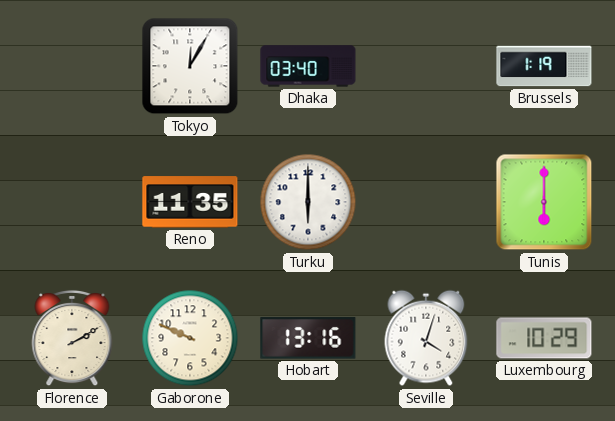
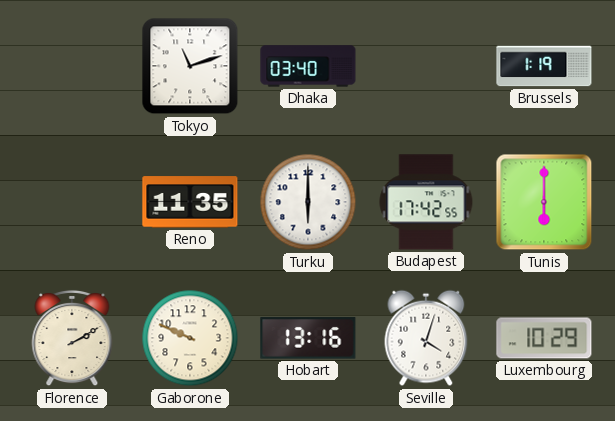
Tokyo: 12:05 -> 11:12 (190, 66)
Budapest: none -> 17:42 (426, 202)
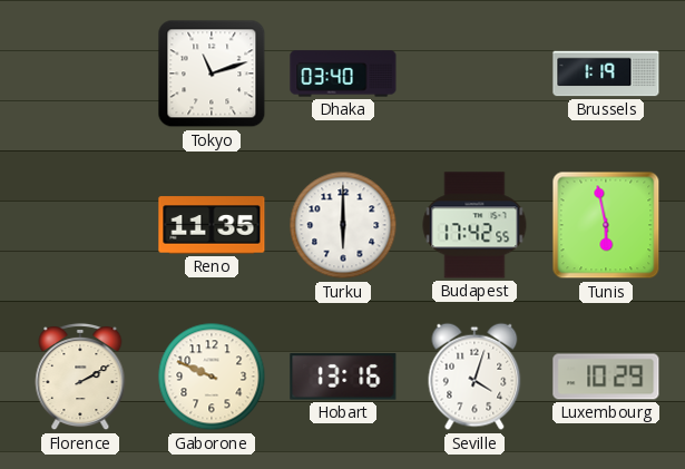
Tunis: 6:00 -> 5:58 (606, 225)
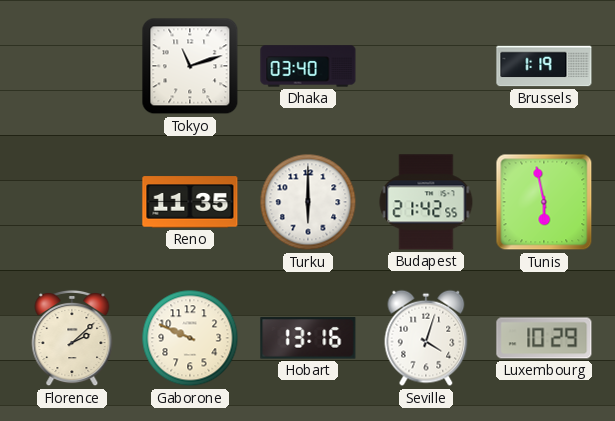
Budapest: 17:42 -> 21:42 (426, 202)
Florence: 2:10 -> 2:08 (72, 338)
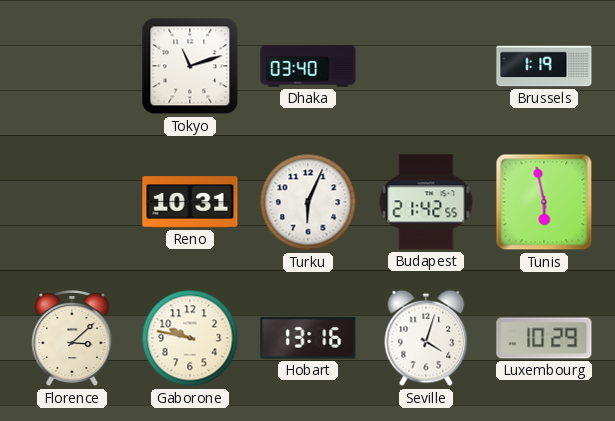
Reno: 11:35 -> 10:31 (190, 202)
Turku: 6:00 -> 6:04 (308, 202)
Florence: 2:08 -> 3:08 (72, 338)
Gaborone: 9:49 -> 9:47 (190, 338)
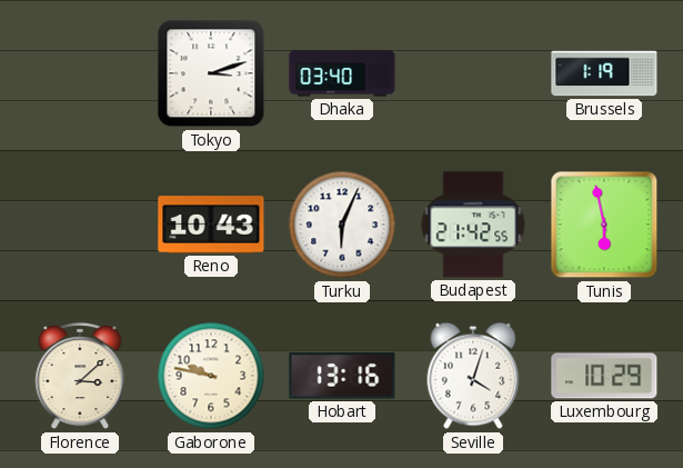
Tokyo: 11:12 -> 3:12 (211, 73)
Reno: 10:31 -> 10:43 (211, 225)
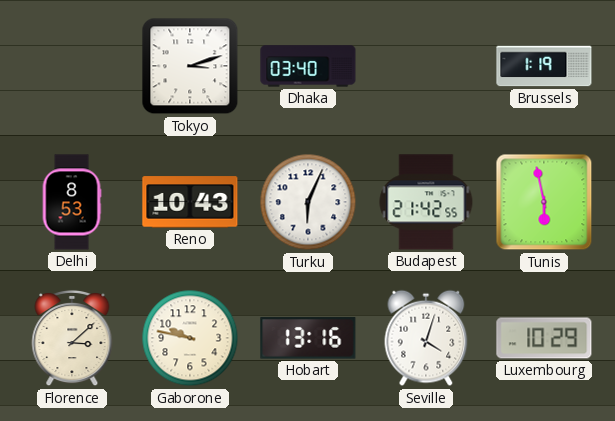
Delhi: none -> 8:53 (72, 202)
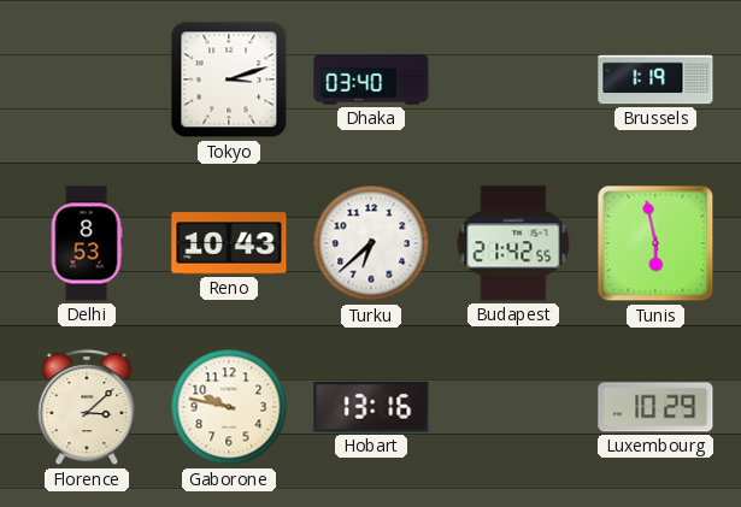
Turku: 6:04 -> 6:38 (371, 243)
Seville: 4:03 -> none (426, 338)
